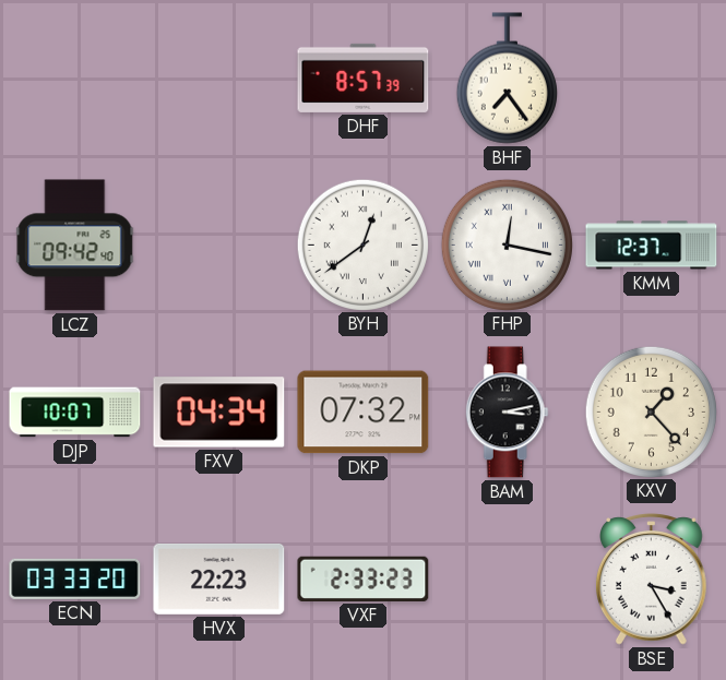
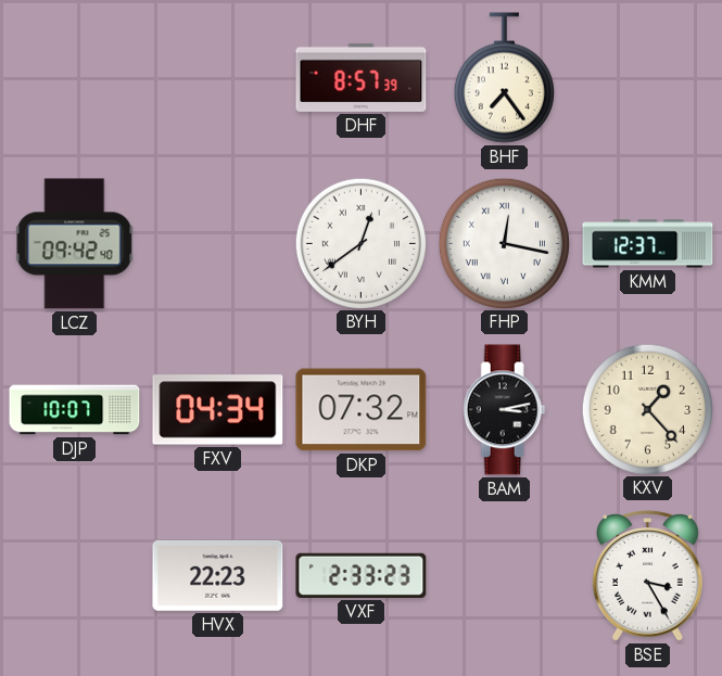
ECN: 03:33 -> none (75, 578)
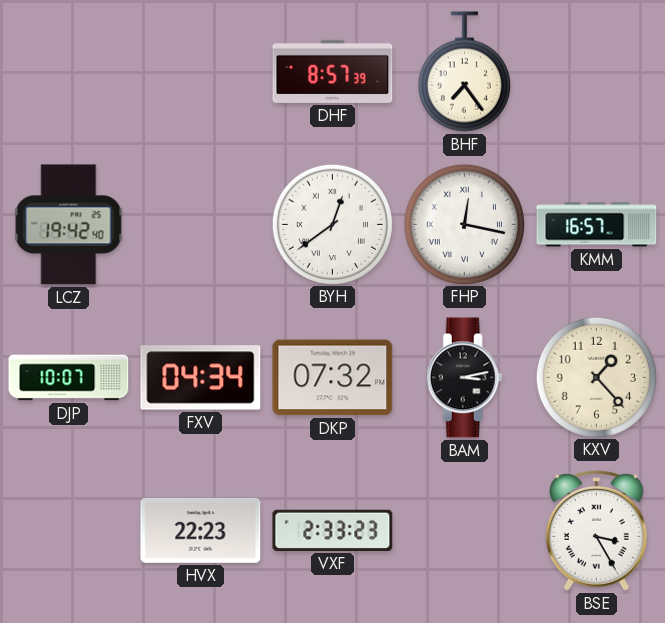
LCZ: 09:42 -> 19:42 (69, 225)
KMM: 12:37 -> 16:57 (597, 225)
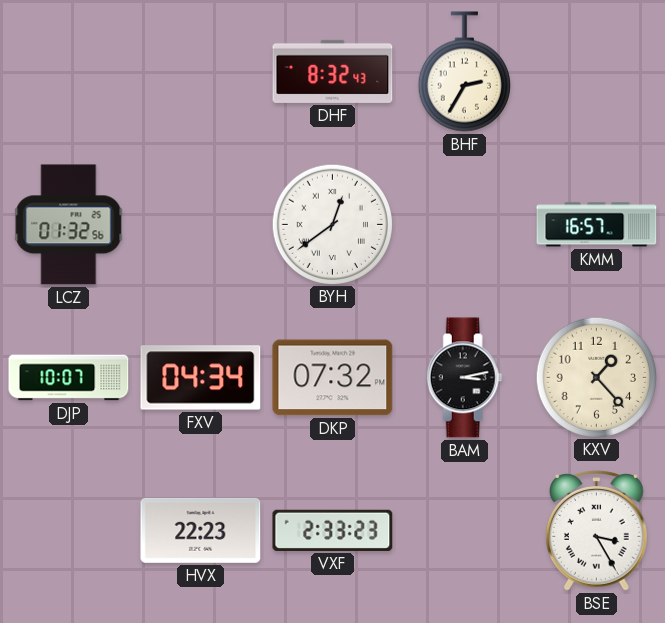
DHF: 8:57 -> 8:32 (333, 71)
BHF: 7:24 -> 2:35 (464, 72)
LCZ: 19:42 -> 01:32 (69, 225)
FHP: 12:17 -> none (464, 224)
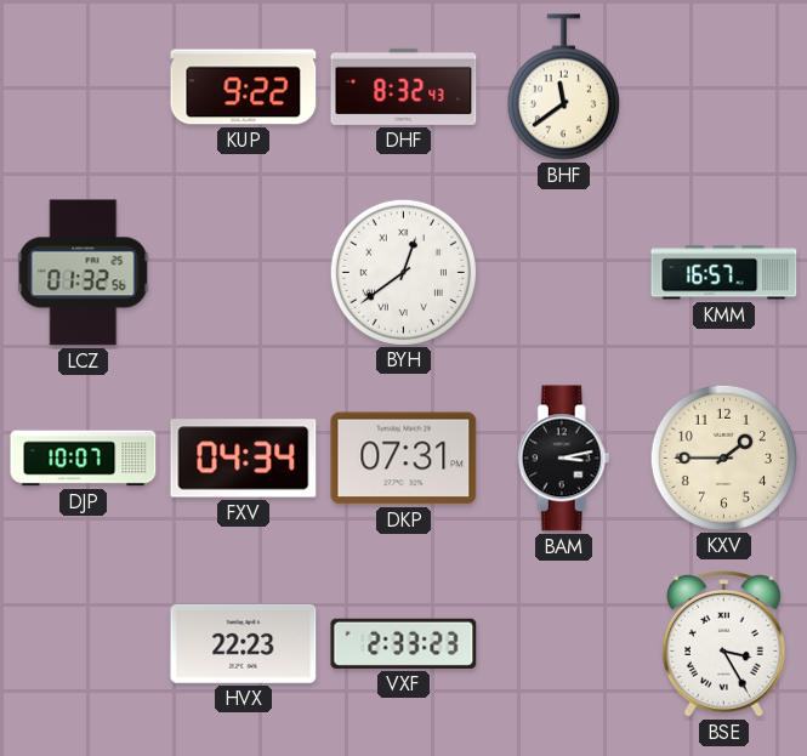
KUP: none -> 9:22 (244, 87)
BHF: 2:35 -> 11:39 (563, 87)
DKP: 07:32 -> 07:31 (404, 459)
KXV: 1:23 -> 1:45 (723, 457)
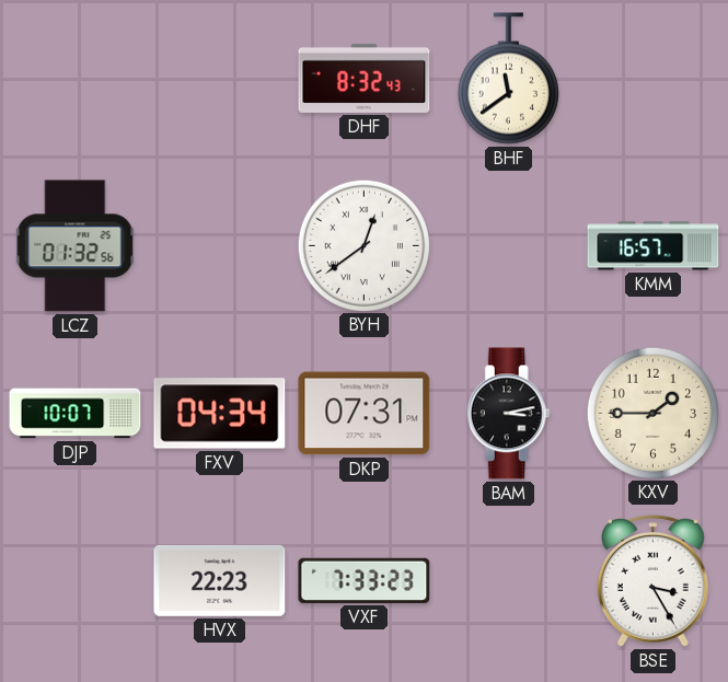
KUP: 9:22 -> none (244, 87)
VXF: 2:33 -> 7:33 (365, 580)
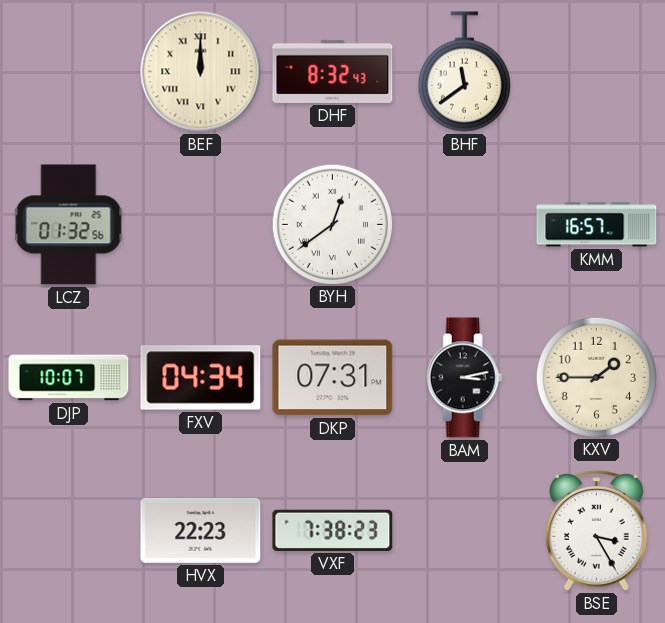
BEF: none -> 12:00 (201, 72)
VXF: 7:33 -> 7:38 (333, 530)
